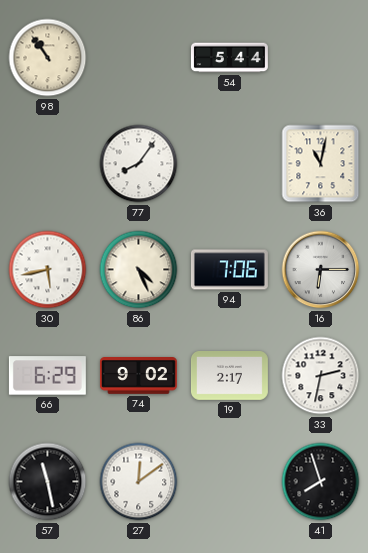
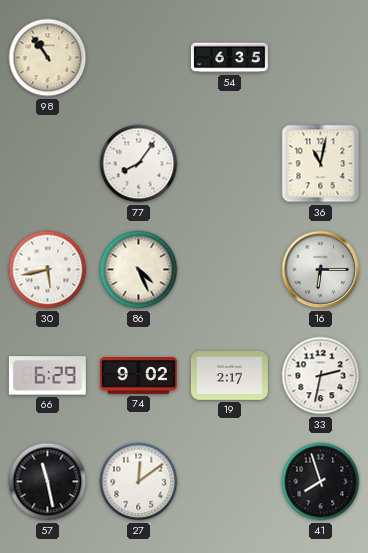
54: 5:44 -> 6:35 (229, 58)
94: 7:06 -> none (229, 270)
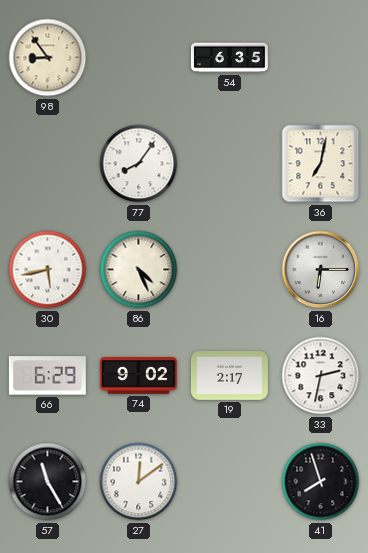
98: 10:54 -> 8:54 (48, 58)
36: 11:02 -> 7:02 (321, 164)
57: 11:28 -> 11:25 (48, 482)
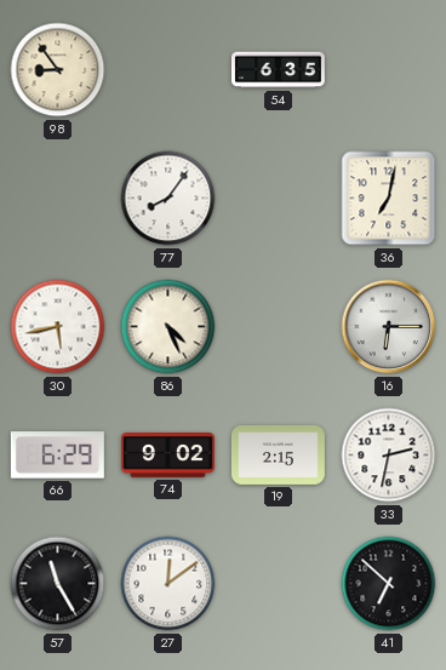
19: 2:17 -> 2:15 (278, 456)
41: 7:57 -> 6:52 (389, 584)
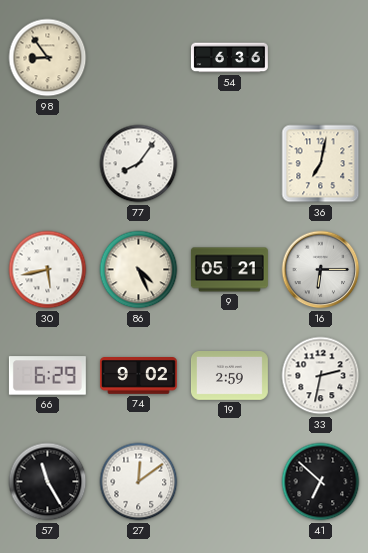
54: 6:35 -> 6:36 (229, 58)
9: none -> 05:21 (229, 270)
19: 2:15 -> 2:59 (229, 376)
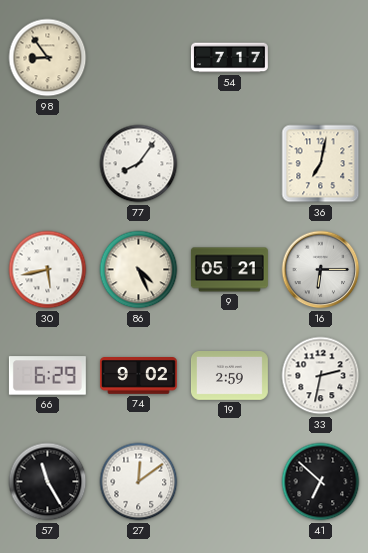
54: 6:36 -> 7:17 (229, 58)
